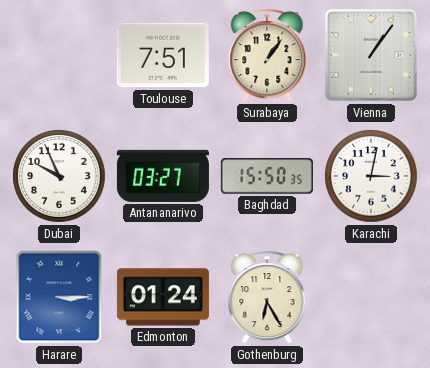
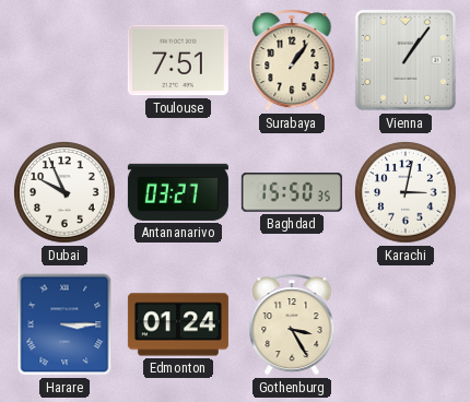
Gothenburg: 6:25 -> 3:25 (292, 324)
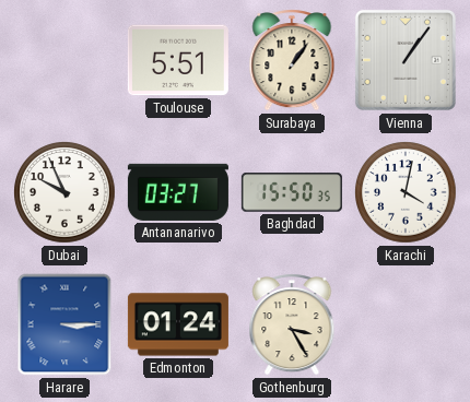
Toulouse: 7:51 -> 5:51 (178, 60)
Karachi: 3:02 -> 4:02 (406, 192)
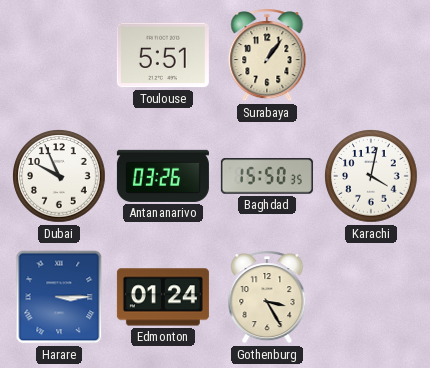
Vienna: 1:06 -> none (406, 60)
Antananarivo: 03:27 -> 03:26 (163, 176)
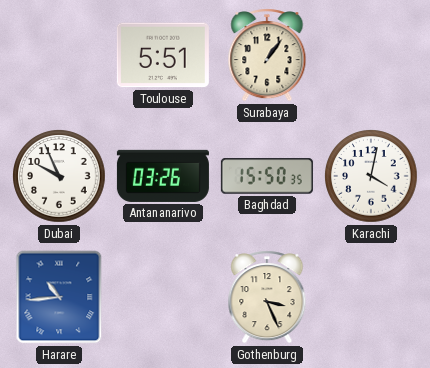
Harare: 3:15 -> 10:44 (59, 297)
Edmonton: 01:24 -> none (163, 297)
Gothenburg: 3:25 -> 3:26 (267, 297)
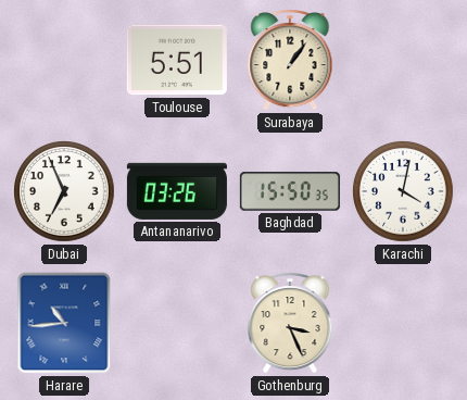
Dubai: 9:56 -> 6:56 (64, 191)
